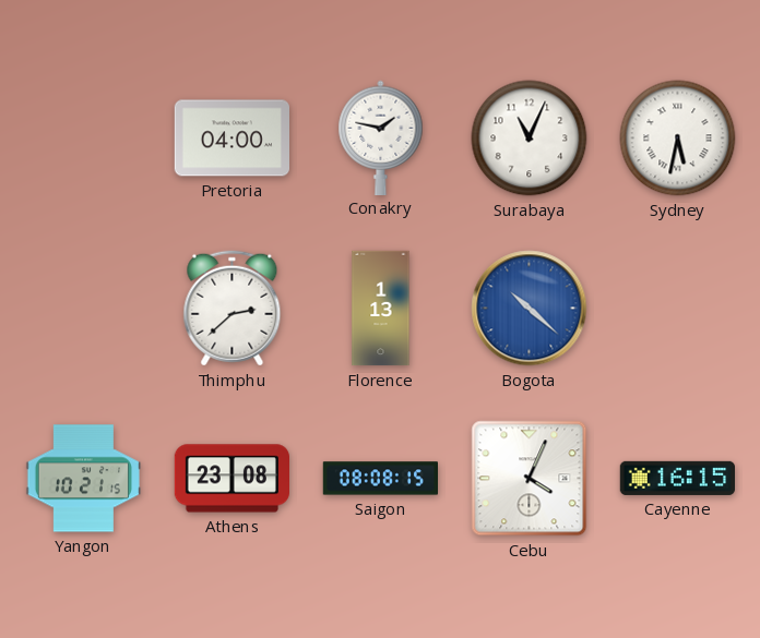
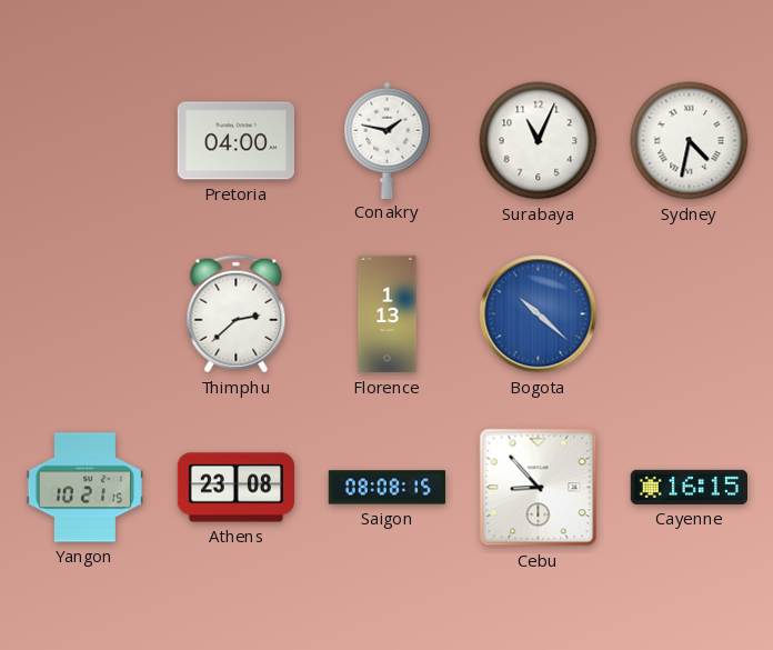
Sydney: 5:32 -> 4:32 (690, 141)
Cebu: 4:04 -> 8:53 (539, 488)
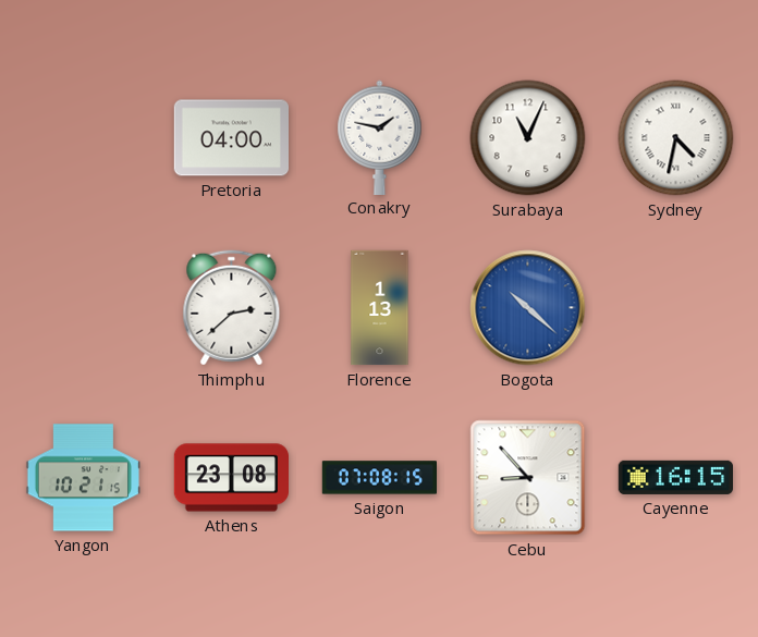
Saigon: 08:08 -> 07:08 (379, 478)
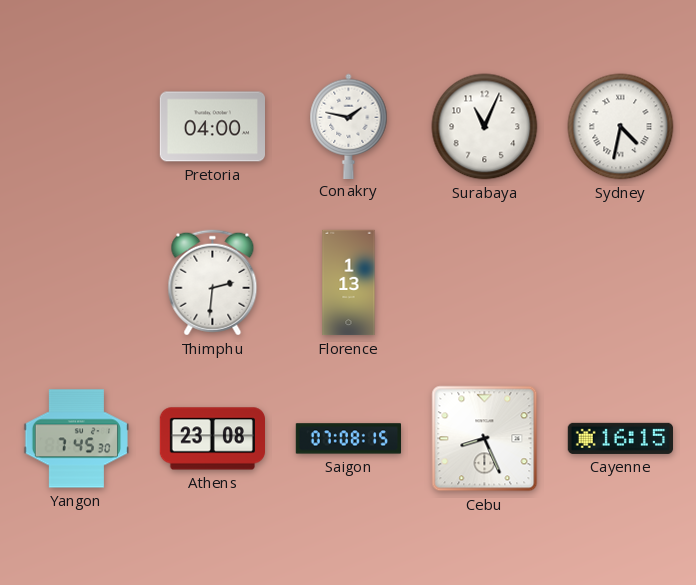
Thimphu: 2:38 -> 2:31 (213, 283)
Bogota: 10:22 -> none (528, 308)
Yangon: 10:21 -> 7:45 (76, 439)
Cebu: 8:53 -> 8:26 (485, 439)
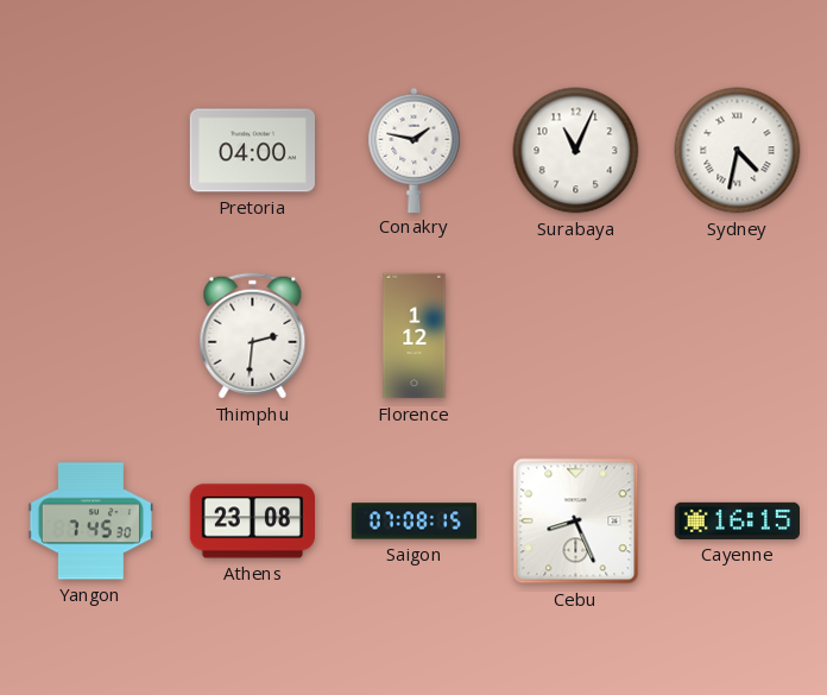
Florence: 1:13 -> 1:12 (415, 336)
